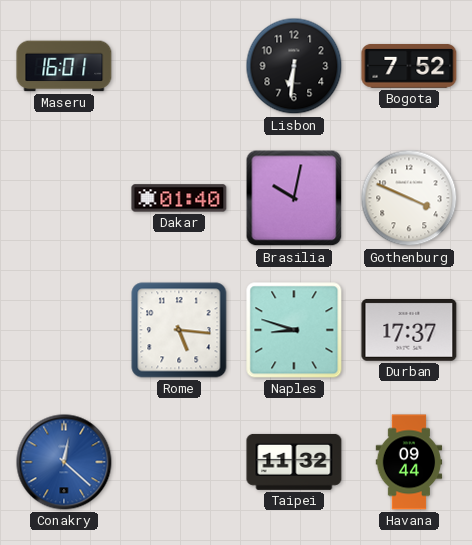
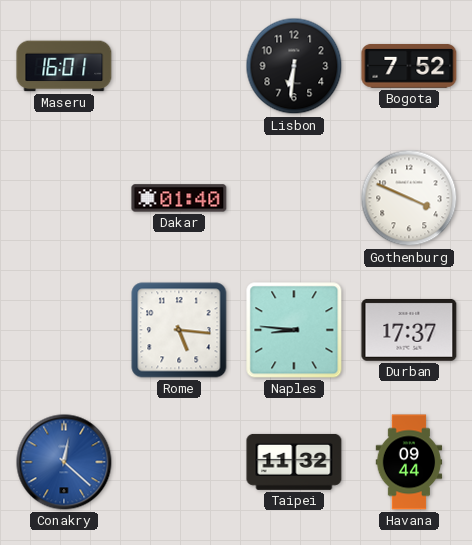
Brasilia: 10:02 -> none (294, 198)
Naples: 8:48 -> 8:46 (294, 330)
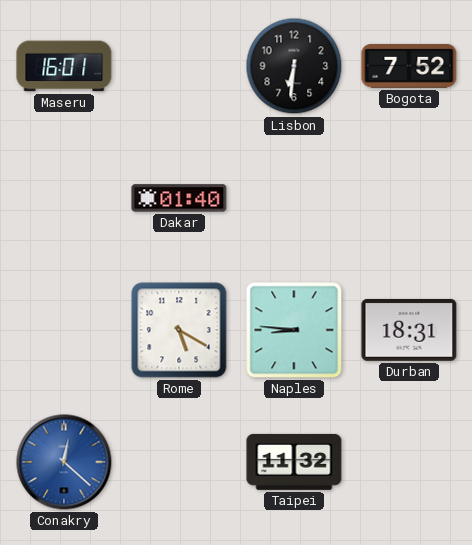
Gothenburg: 3:49 -> none (409, 198)
Rome: 5:16 -> 5:20 (179, 330)
Durban: 17:37 -> 18:31 (409, 330)
Havana: 09:44 -> none (409, 462)
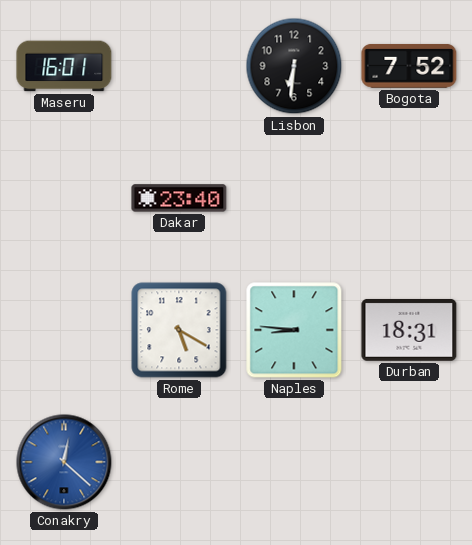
Dakar: 01:40 -> 23:40 (179, 198)
Taipei: 11:32 -> none (294, 462)
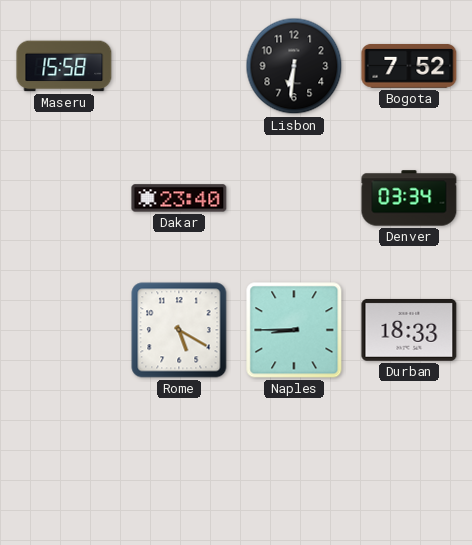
Maseru: 16:01 -> 15:58 (64, 66)
Denver: none -> 03:34 (409, 198)
Naples: 8:46 -> 8:45 (294, 330)
Durban: 18:31 -> 18:33 (409, 330)
Conakry: 12:22 -> none (64, 462)
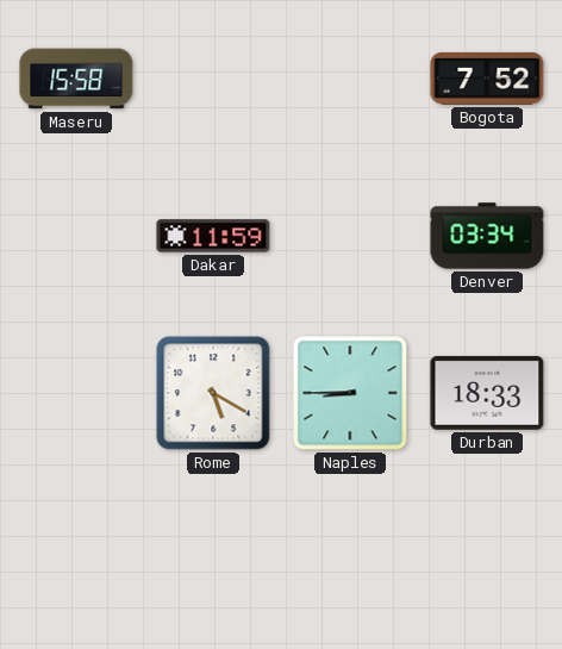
Lisbon: 6:31 -> none (294, 66)
Dakar: 23:40 -> 11:59 (213, 236)
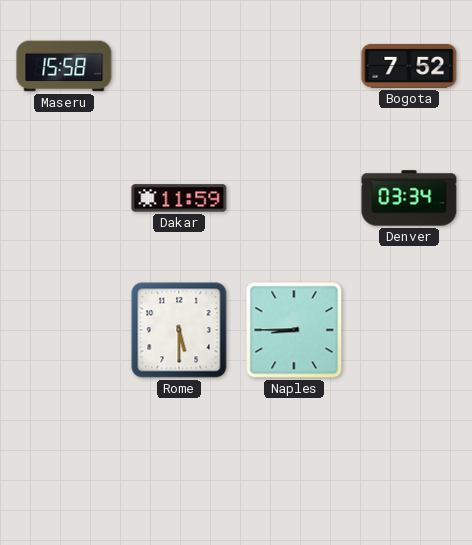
Rome: 5:20 -> 5:30 (179, 330)
Durban: 18:33 -> none (487, 393)
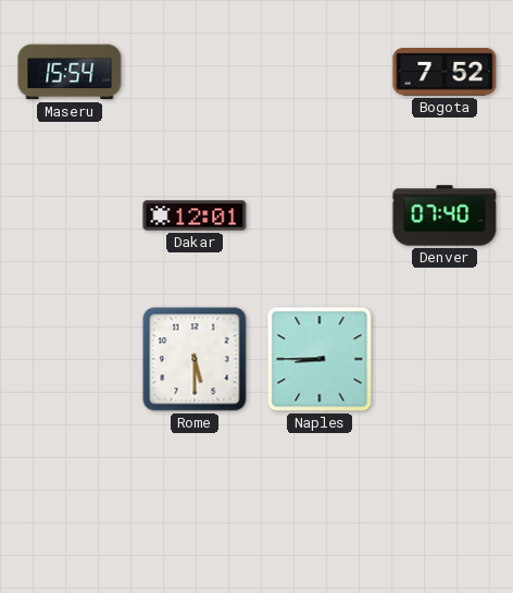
Maseru: 15:58 -> 15:54 (70, 72)
Dakar: 11:59 -> 12:01 (195, 215)
Denver: 03:34 -> 07:40 (445, 215)
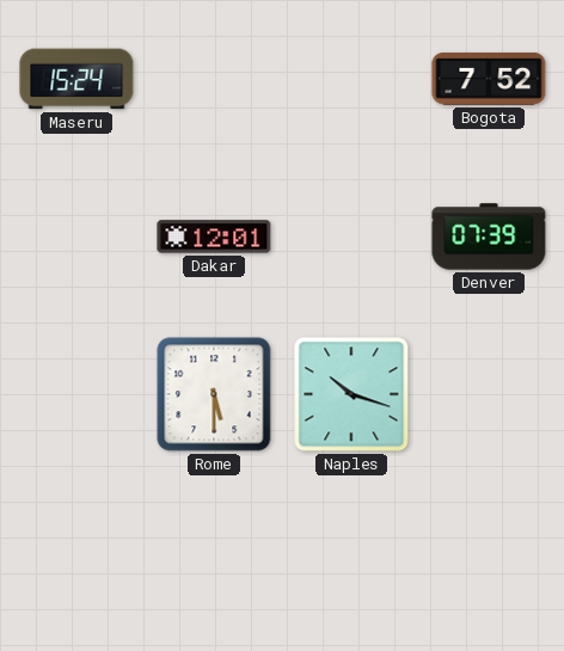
Maseru: 15:54 -> 15:24 (76, 79)
Denver: 07:40 -> 07:39 (489, 237)
Naples: 8:45 -> 10:18 (351, 394)
